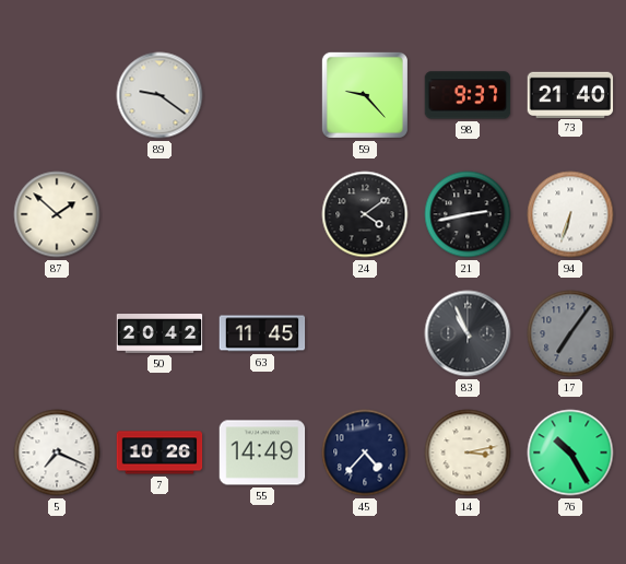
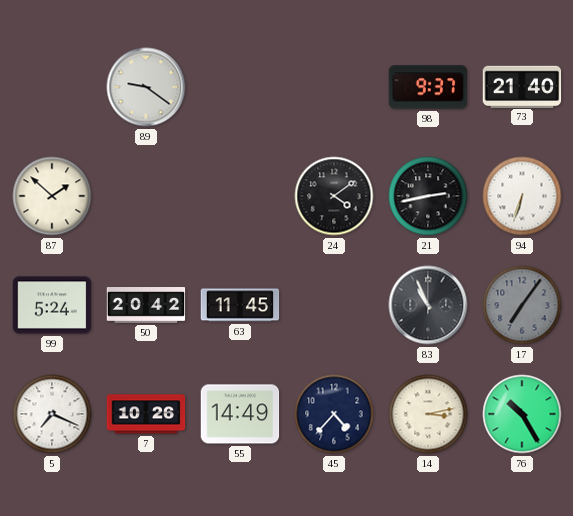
59: 9:23 -> none (365, 95)
99: none -> 5:24 (52, 305)
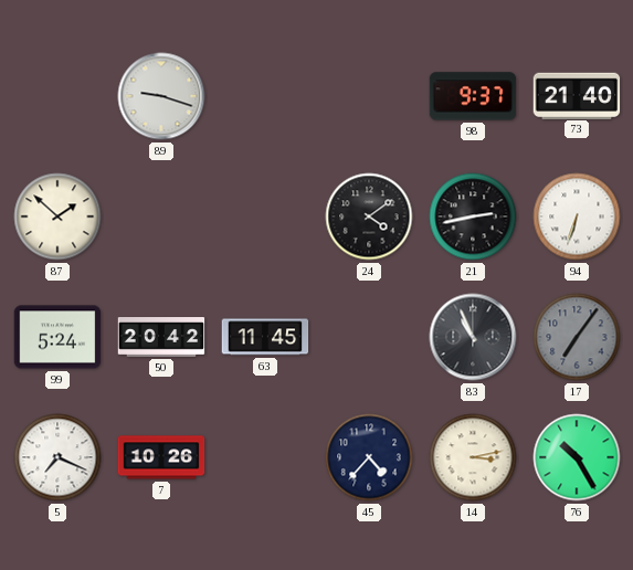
89: 9:21 -> 9:18 (161, 96)
55: 14:49 -> none (240, 414)
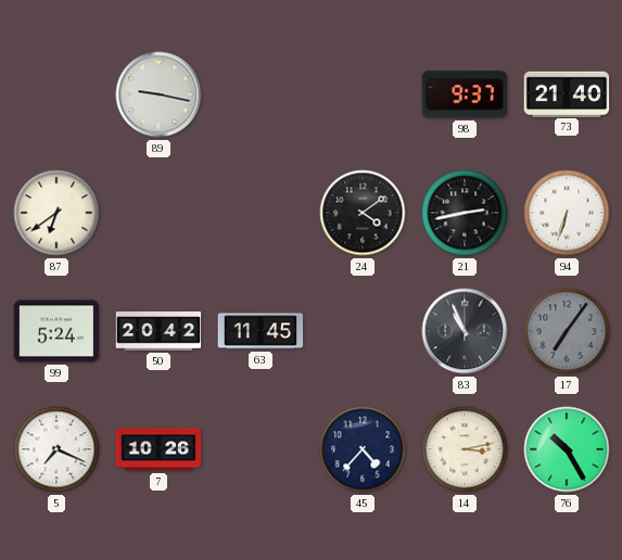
89: 9:18 -> 9:17 (158, 94)
87: 1:52 -> 6:39 (56, 213)
